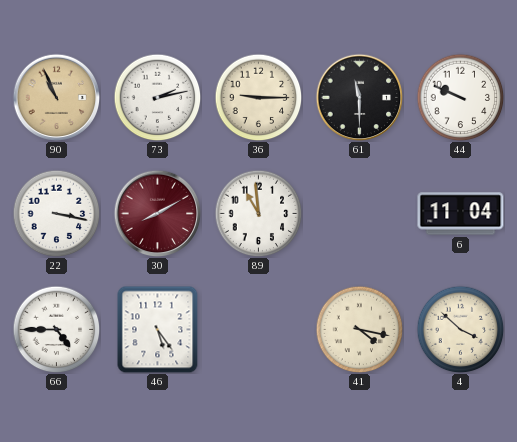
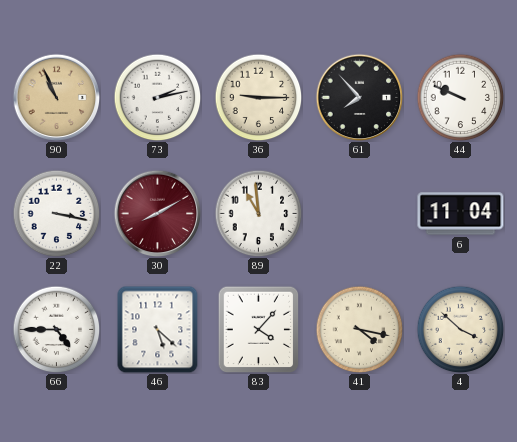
61: 11:30 -> 7:53 (359, 97)
46: 5:24 -> 5:22 (158, 329)
83: none -> 4:07 (259, 329)
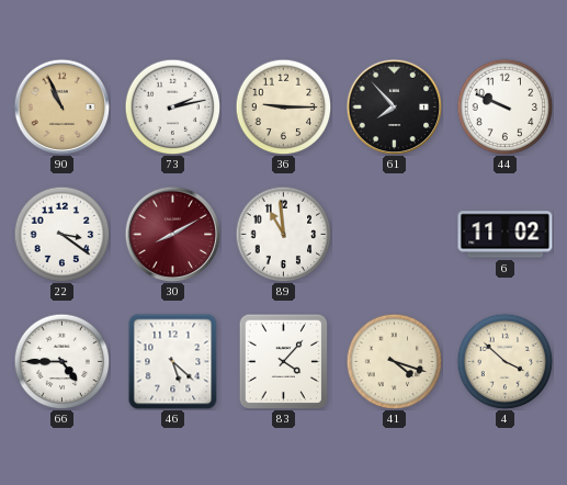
22: 3:17 -> 3:21 (61, 234)
6: 11:04 -> 11:02 (506, 235)
41: 4:17 -> 4:18 (394, 361)
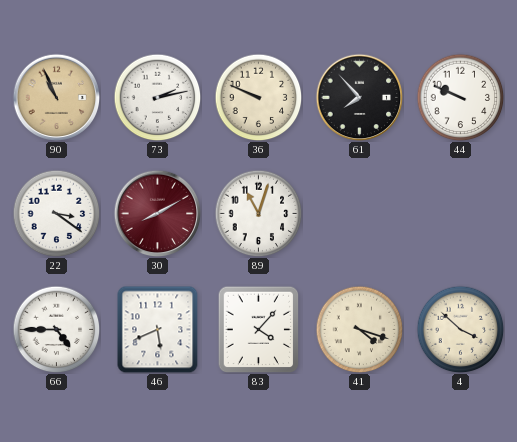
36: 9:15 -> 9:49 (258, 97)
89: 10:59 -> 11:03 (258, 213)
6: 11:02 -> none (506, 235)
46: 5:22 -> 5:41 (158, 329)
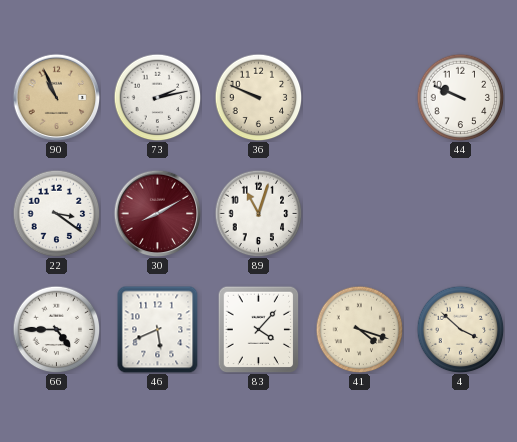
61: 7:53 -> none (359, 97)
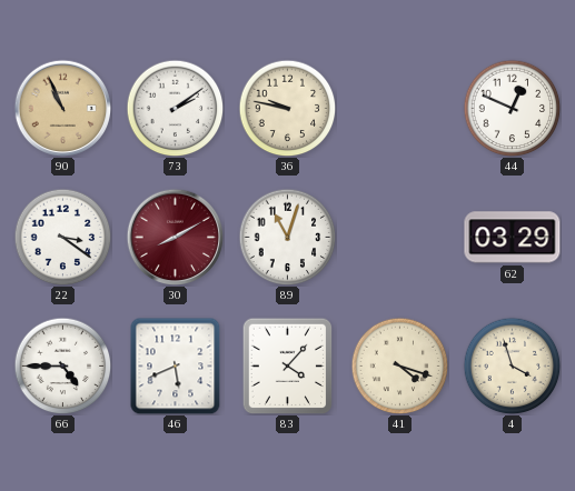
73: 2:13 -> 2:09 (175, 108)
36: 9:49 -> 9:47 (287, 108)
44: 9:49 -> 12:49 (512, 108)
62: none -> 03:29 (513, 238)
4: 3:52 -> 3:57 (512, 365)
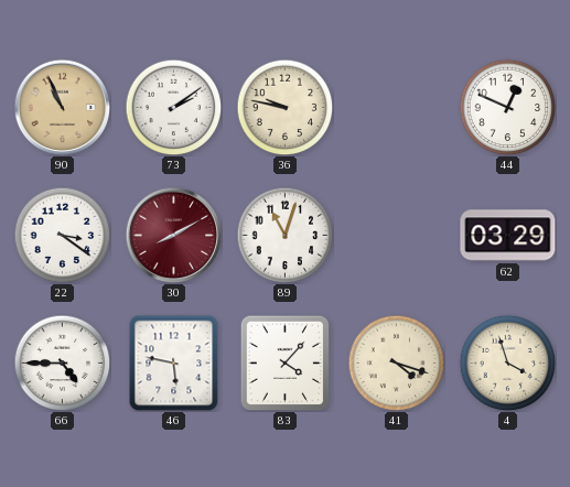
46: 5:41 -> 5:47 (174, 362)
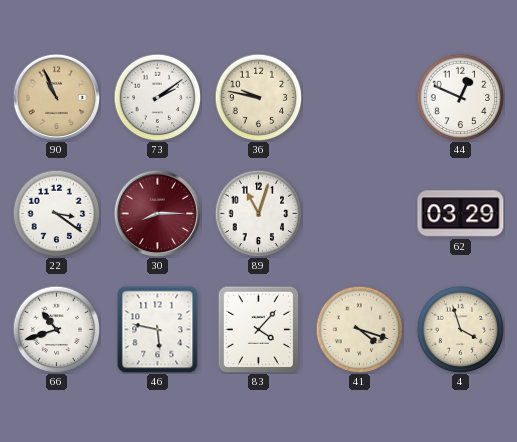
30: 8:10 -> 8:15 (157, 213)
66: 4:45 -> 10:42 (56, 329)
